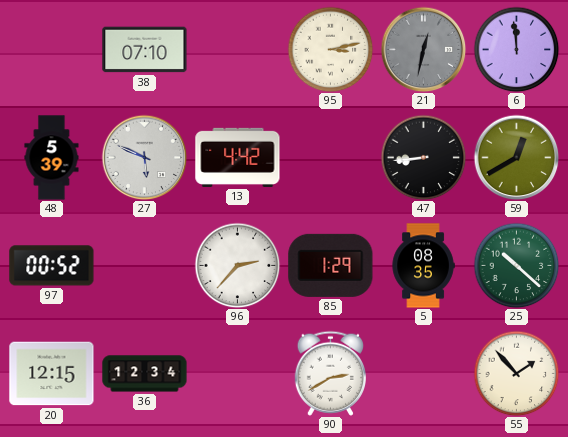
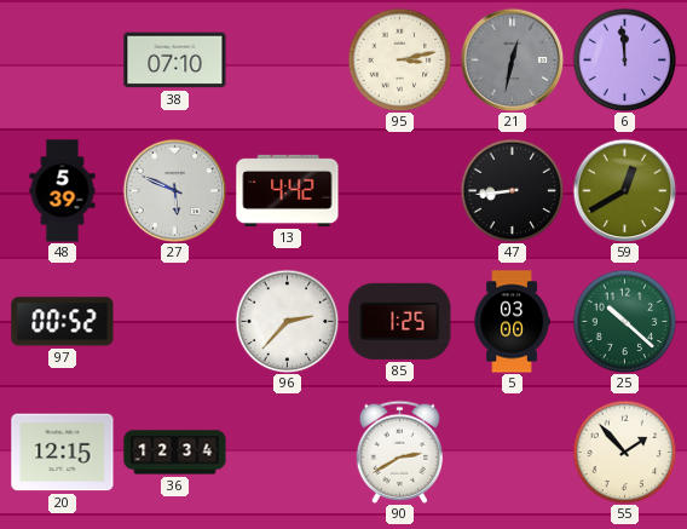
85: 1:29 -> 1:25 (400, 321)
5: 08:35 -> 03:00 (512, 322)
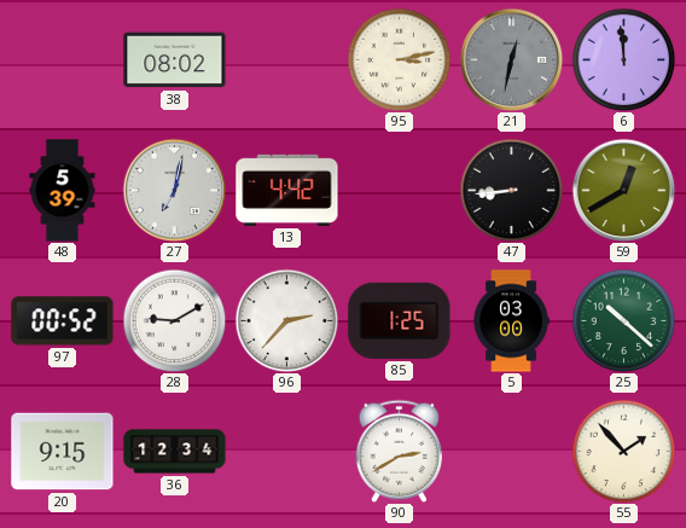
38: 07:10 -> 08:02 (175, 60)
27: 5:49 -> 7:02 (174, 190)
28: none -> 9:10 (174, 320)
20: 12:15 -> 9:15 (63, 452)
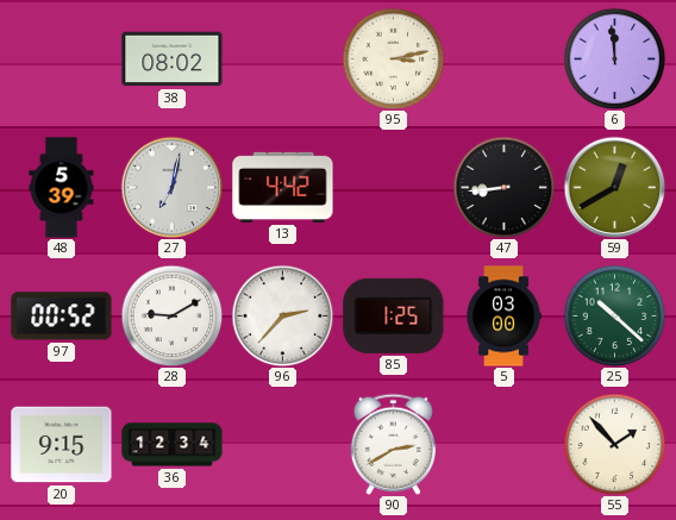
21: 12:32 -> none (511, 59)
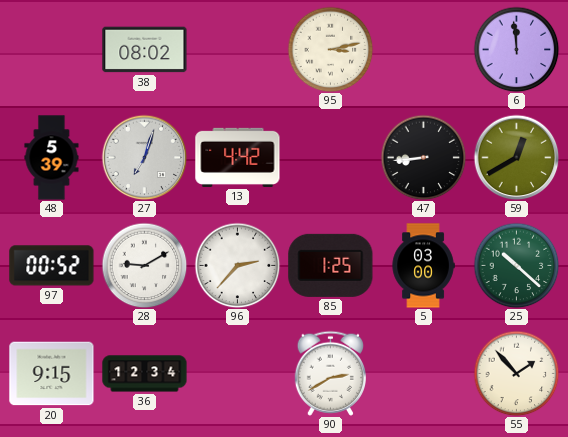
27: 7:02 -> 7:03 (144, 157)
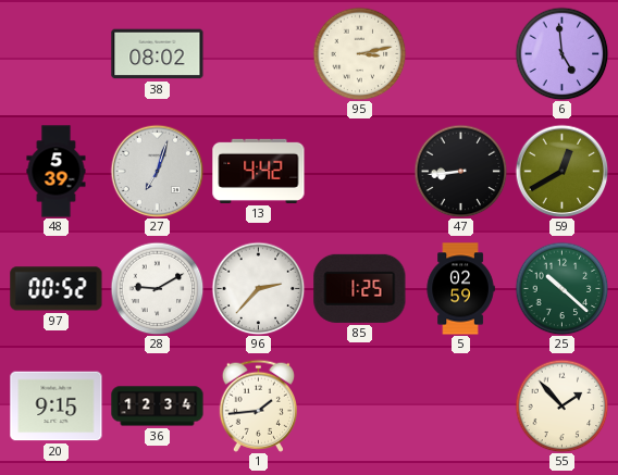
6: 11:59 -> 4:59 (561, 53)
5: 03:00 -> 02:59 (460, 289)
1: none -> 1:44 (258, 405)
90: 2:40 -> none (330, 373)
